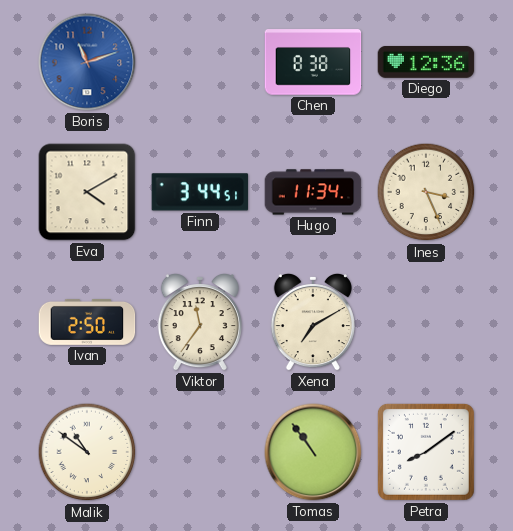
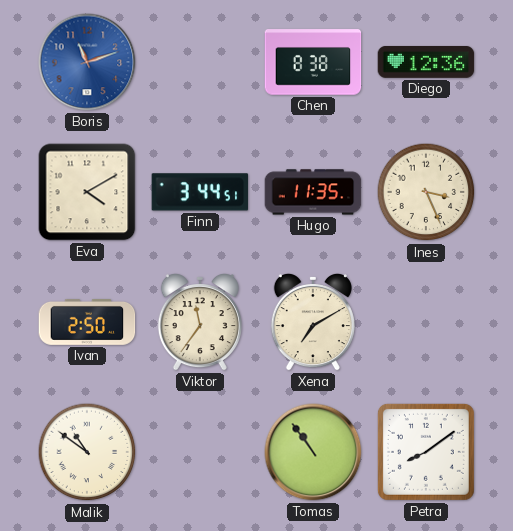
Hugo: 11:34 -> 11:35 (313, 192)
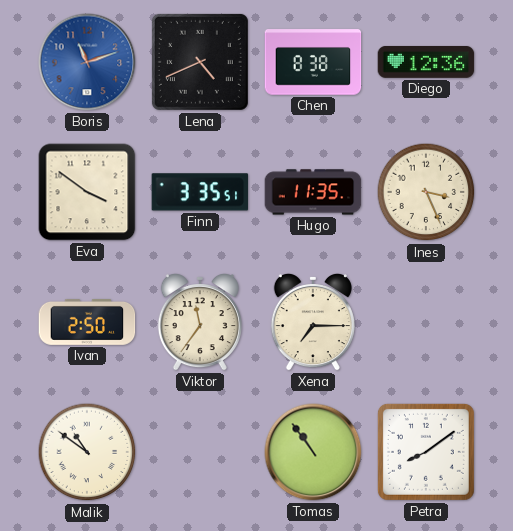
Lena: none -> 4:41 (200, 62)
Eva: 4:10 -> 3:51 (87, 192)
Finn: 3:44 -> 3:35 (200, 192)
Xena: 7:10 -> 7:15 (313, 322)
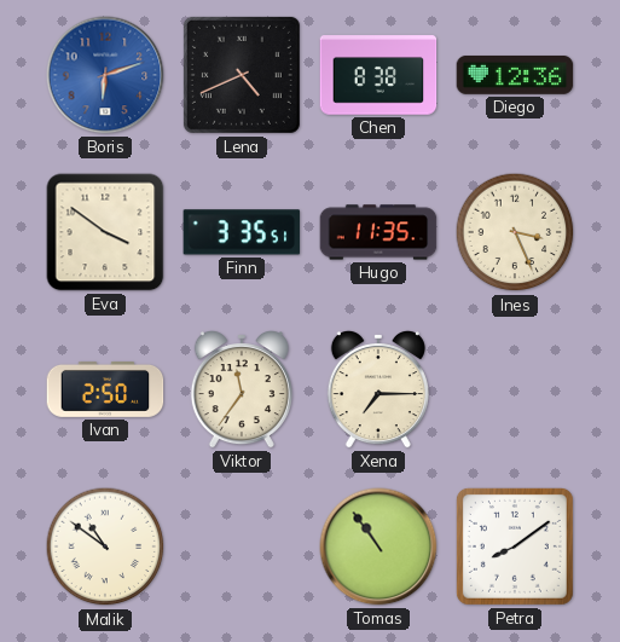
Boris: 11:12 -> 6:12 (105, 75)
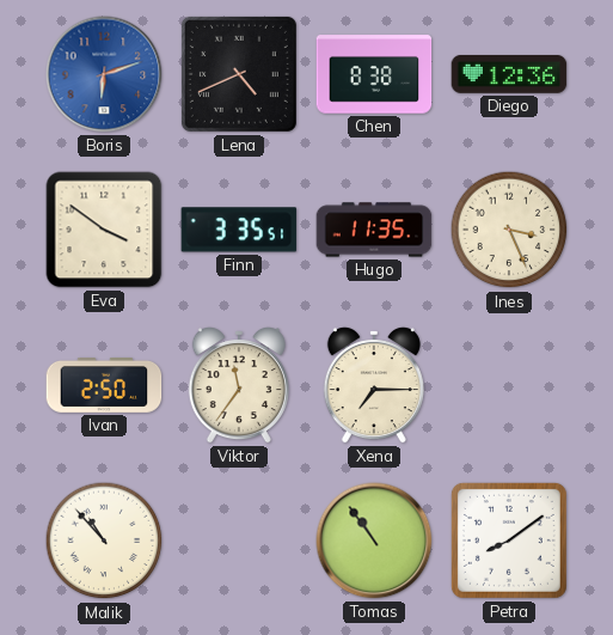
Malik: 10:51 -> 10:53 (104, 541)
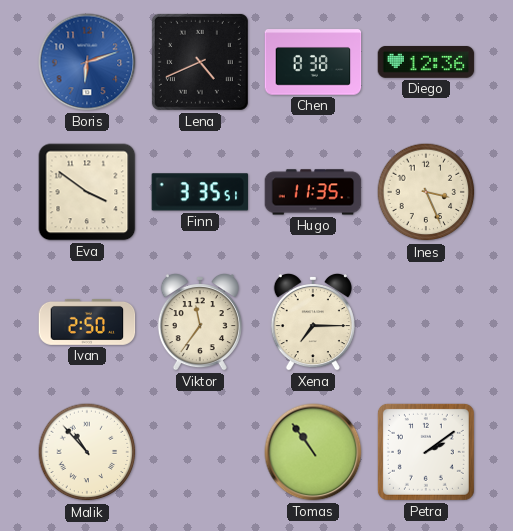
Petra: 8:09 -> 2:09 (426, 452)
